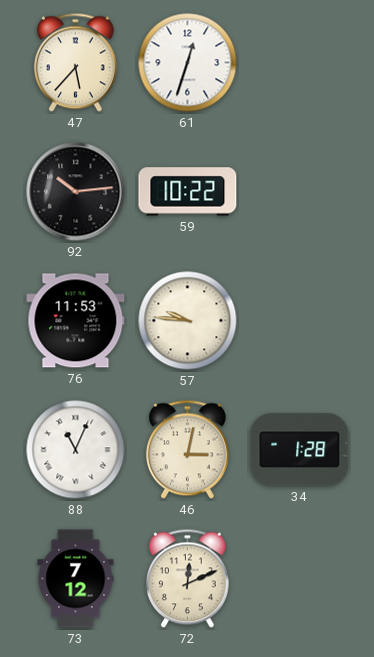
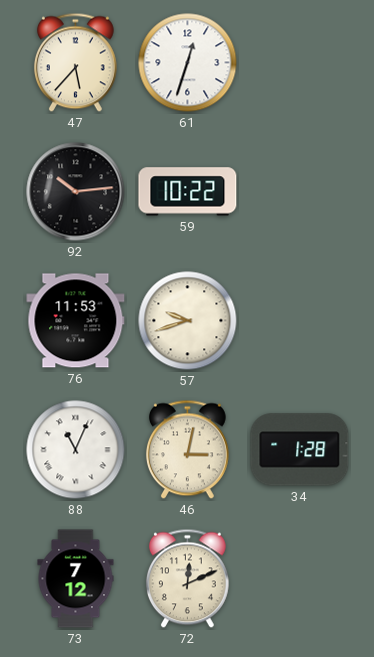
57: 9:46 -> 9:42 (188, 321)
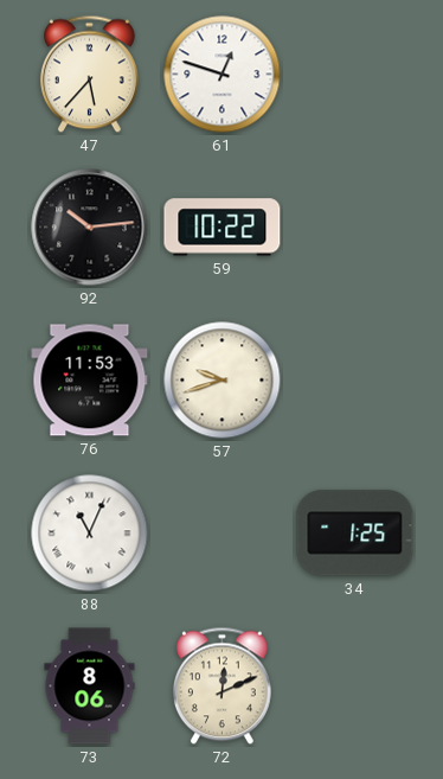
61: 12:33 -> 12:48 (223, 75)
46: 3:02 -> none (187, 450)
34: 1:28 -> 1:25 (355, 534)
73: 7:12 -> 8:06 (90, 687)
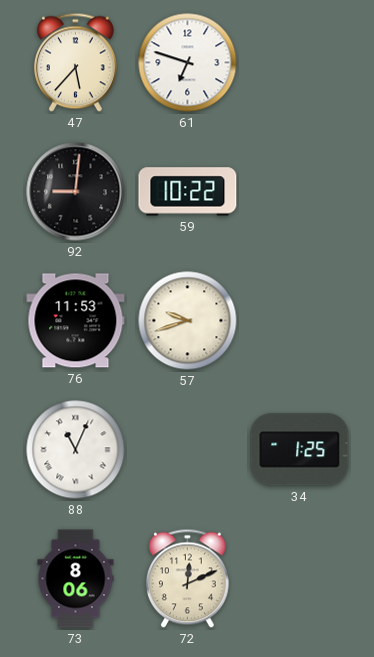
61: 12:48 -> 6:48 (188, 63)
92: 10:14 -> 9:01 (76, 192)
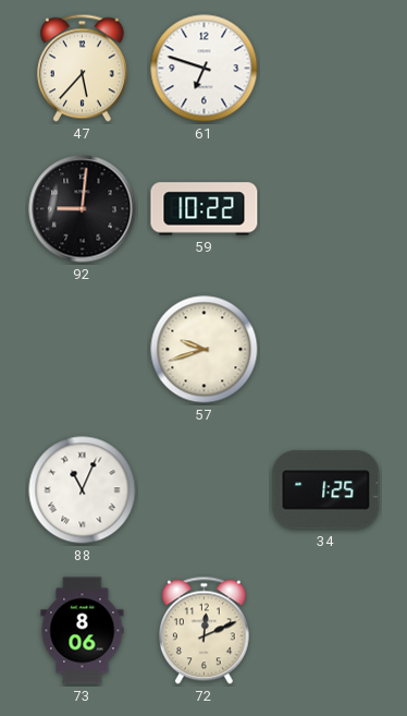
76: 11:53 -> none (76, 321)
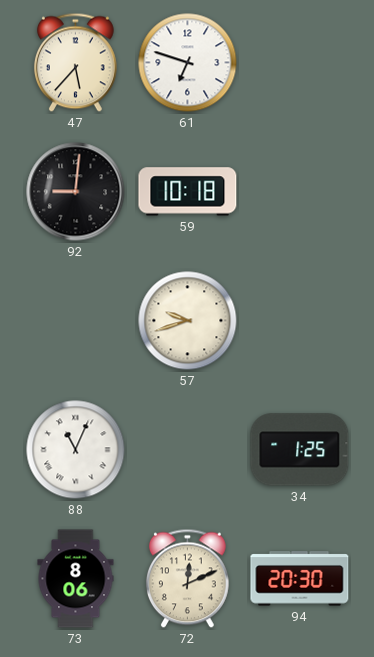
59: 10:22 -> 10:18 (188, 192)
94: none -> 20:30 (300, 579)
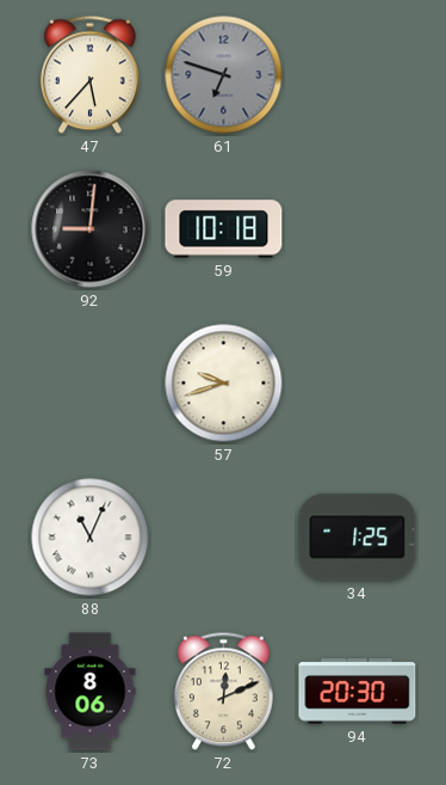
61 dial: white -> grey (224, 75)
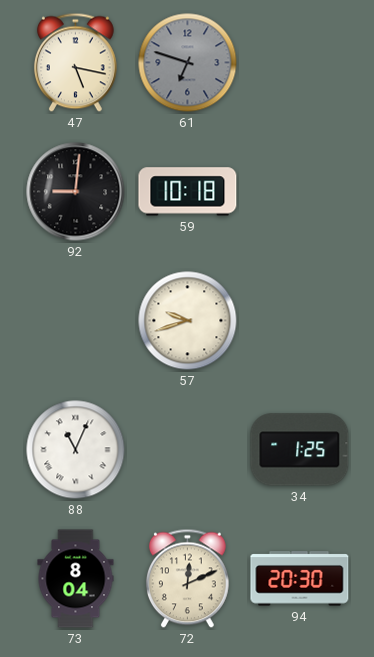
47: 5:37 -> 5:17 (75, 63)
73: 8:06 -> 8:04 (76, 579)
